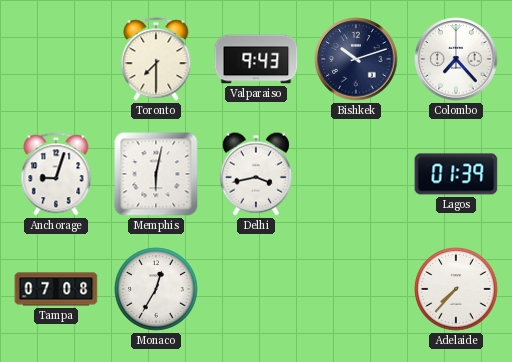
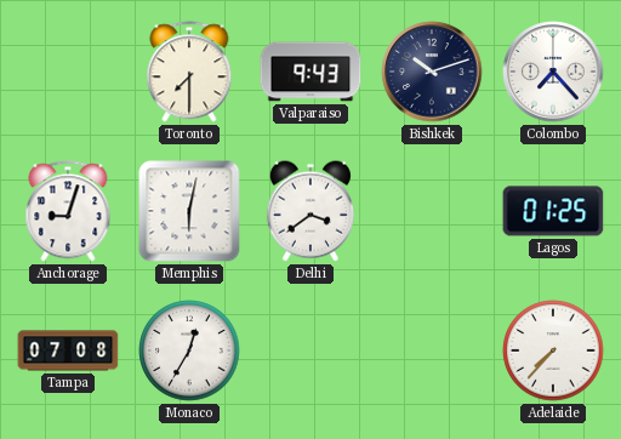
Delhi: 3:43 -> 3:39 (310, 211)
Lagos: 01:39 -> 01:25 (553, 211)
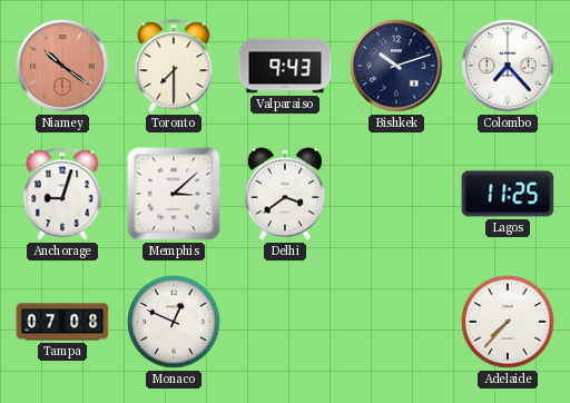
Niamey: none -> 10:21 (62, 66)
Memphis: 6:02 -> 3:08 (174, 194)
Lagos: 01:25 -> 11:25 (508, 194)
Monaco: 12:35 -> 12:49 (174, 322)
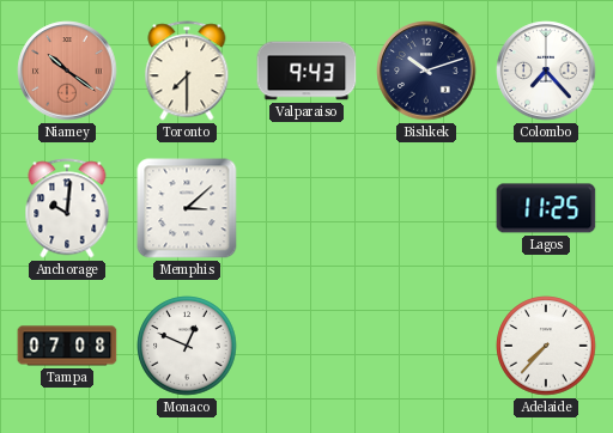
Anchorage: 9:03 -> 10:01 (67, 208)
Delhi: 3:39 -> none (285, 194)
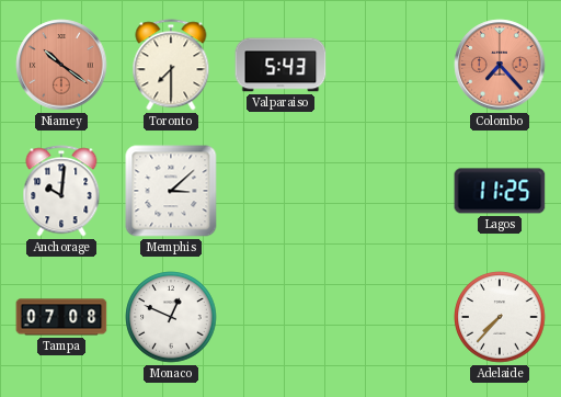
Valparaiso: 9:43 -> 5:43 (280, 65)
Bishkek: 10:12 -> none (426, 71)
Colombo dial: white -> salmon (500, 65)
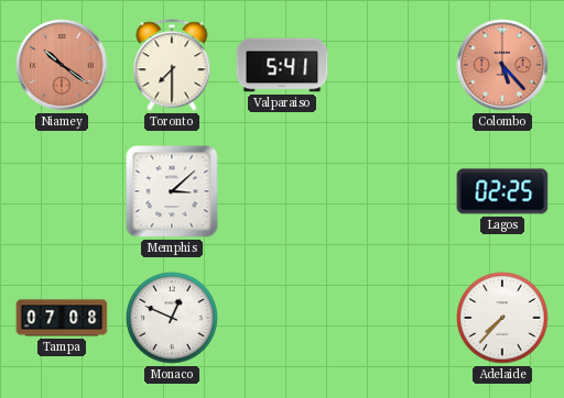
Valparaiso: 5:43 -> 5:41 (282, 65)
Colombo: 7:23 -> 5:23 (502, 65)
Anchorage: 10:01 -> none (61, 191)
Lagos: 11:25 -> 02:25 (502, 191)
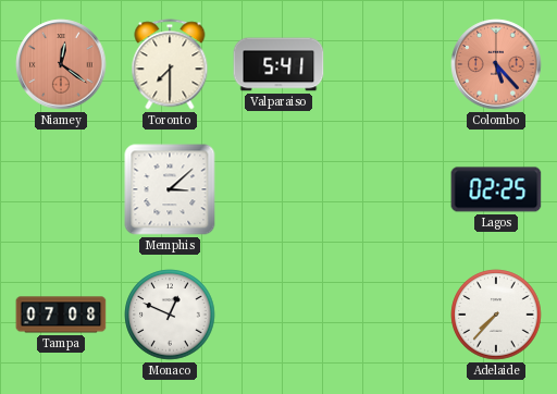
Niamey: 10:21 -> 12:21 (61, 64)
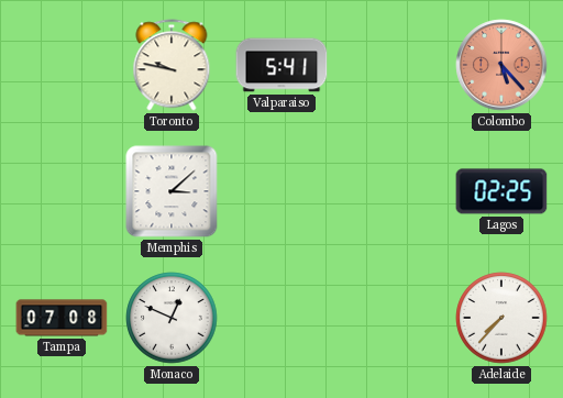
Niamey: 12:21 -> none (61, 64)
Toronto: 7:30 -> 9:47 (172, 65)
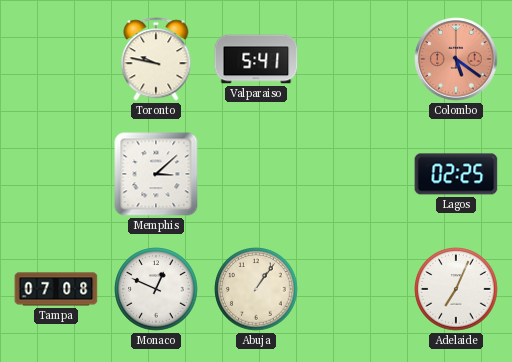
Colombo: 5:23 -> 5:21 (456, 59)
Abuja: none -> 1:06 (256, 289)
Adelaide: 7:37 -> 7:04 (456, 289)
